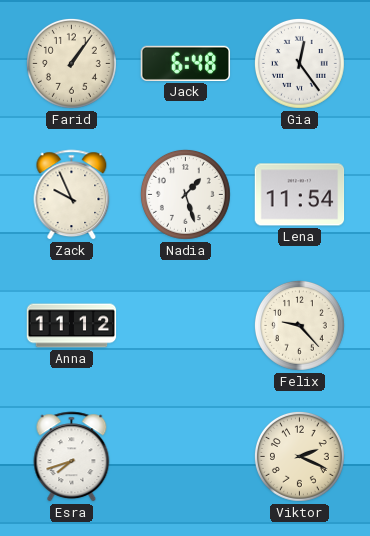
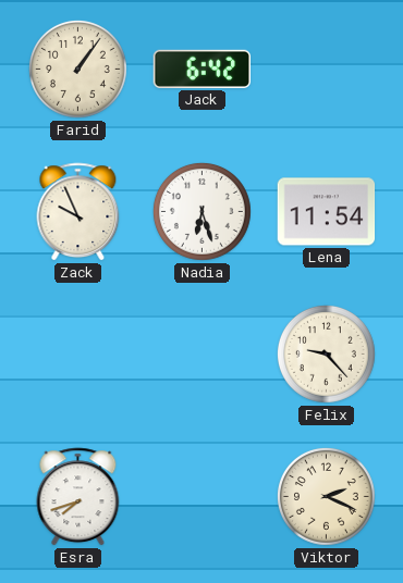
Jack: 6:48 -> 6:42 (203, 69)
Gia: 12:24 -> none (299, 63)
Nadia: 1:27 -> 6:27 (201, 211)
Anna: 11:12 -> none (72, 326)
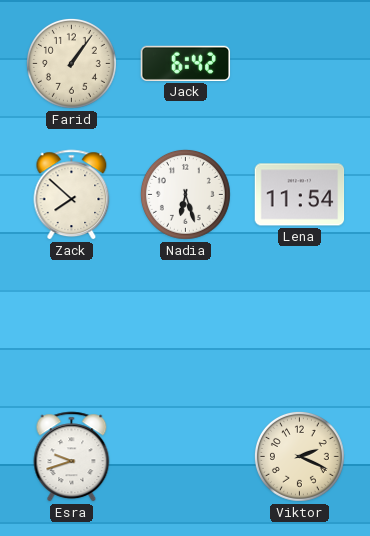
Zack: 9:56 -> 7:52 (72, 195)
Felix: 9:23 -> none (326, 353)
Esra: 7:42 -> 9:42 (72, 457)
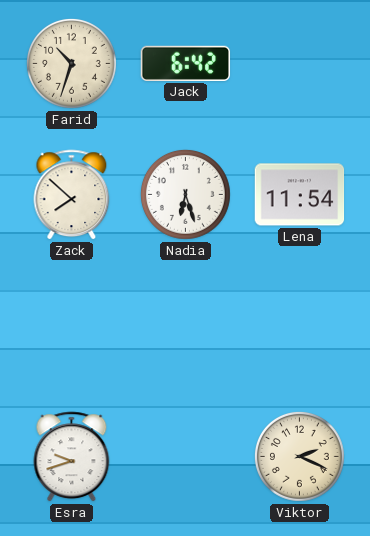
Farid: 1:06 -> 10:33 (71, 63)
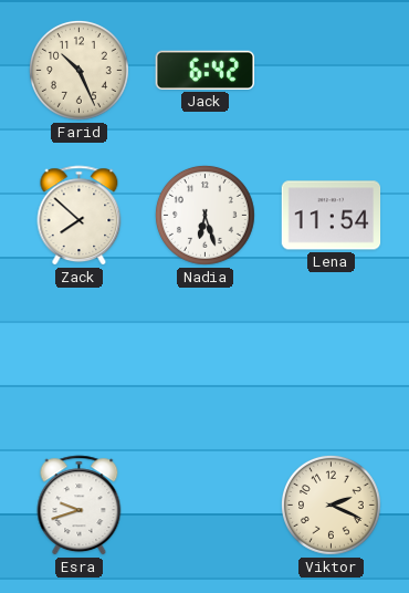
Farid: 10:33 -> 10:26 (78, 70)
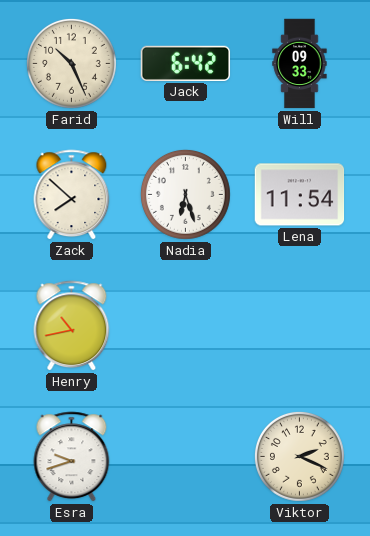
Will: none -> 09:33 (300, 64)
Henry: none -> 10:43 (72, 326)
